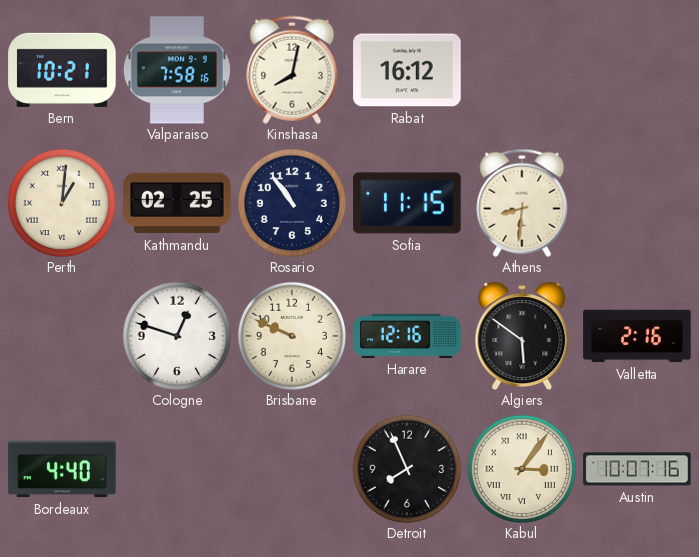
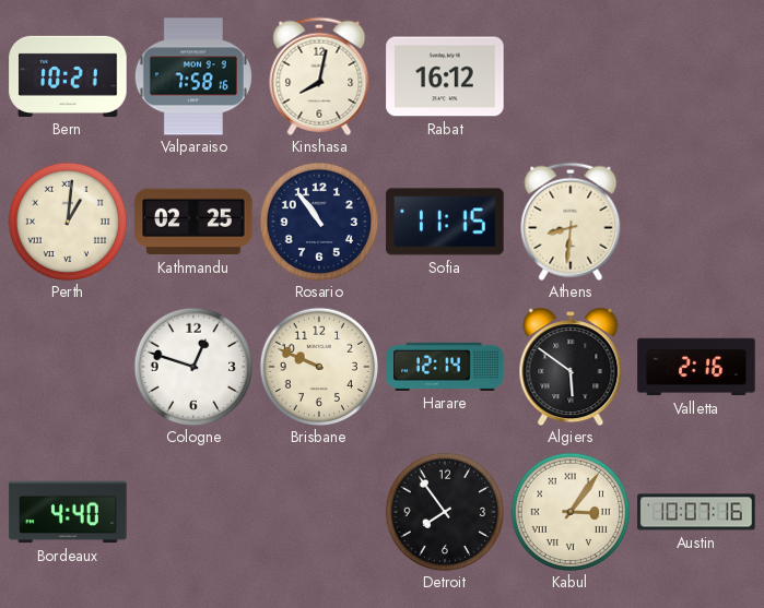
Harare: 12:16 -> 12:14 (445, 367)
Detroit: 7:56 -> 7:54 (445, 512)
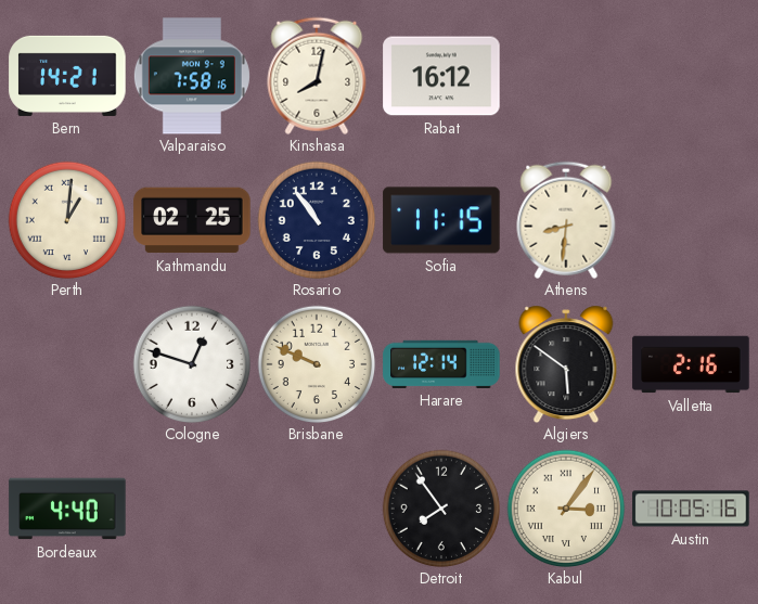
Bern: 10:21 -> 14:21 (67, 76)
Austin: 10:07 -> 10:05 (691, 509)
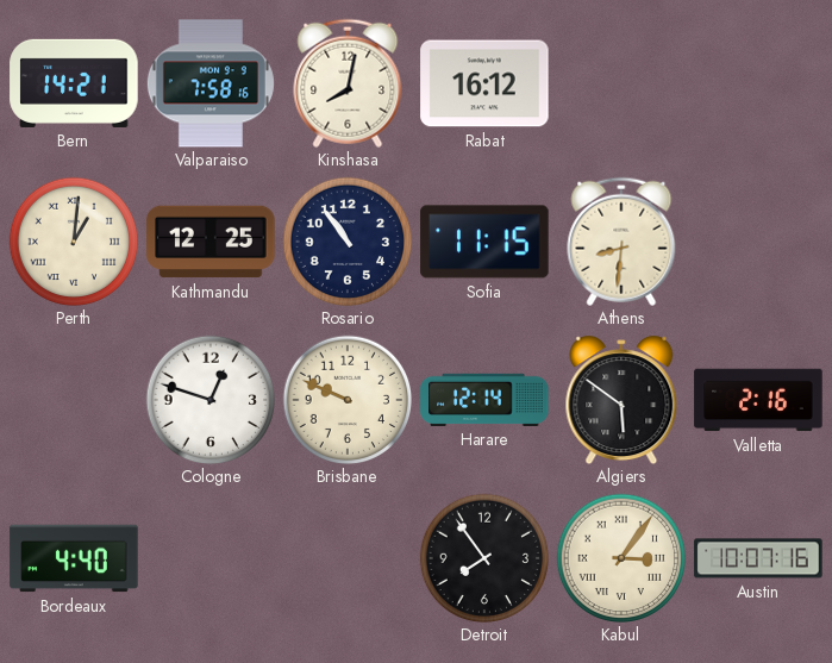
Kathmandu: 02:25 -> 12:25 (211, 242)
Austin: 10:05 -> 10:07 (758, 558)
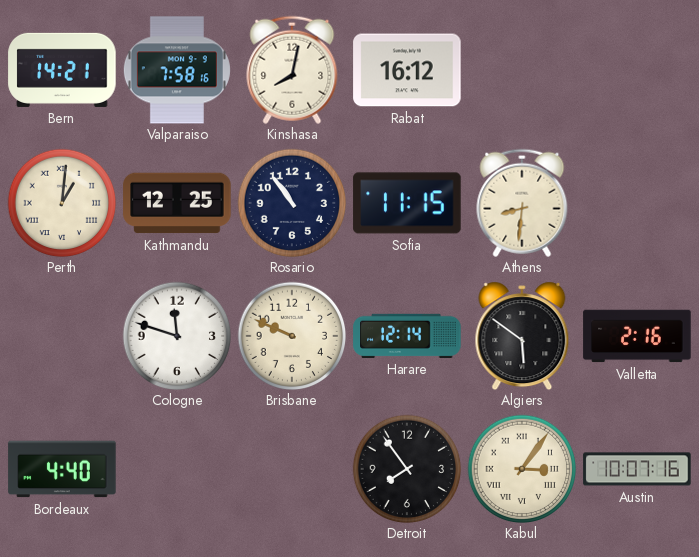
Cologne: 12:48 -> 11:48 (177, 336)
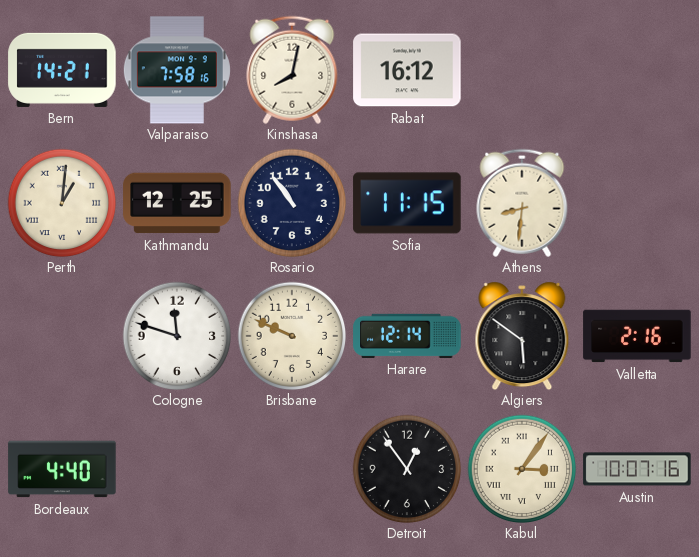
Detroit: 7:54 -> 12:54 (407, 469)
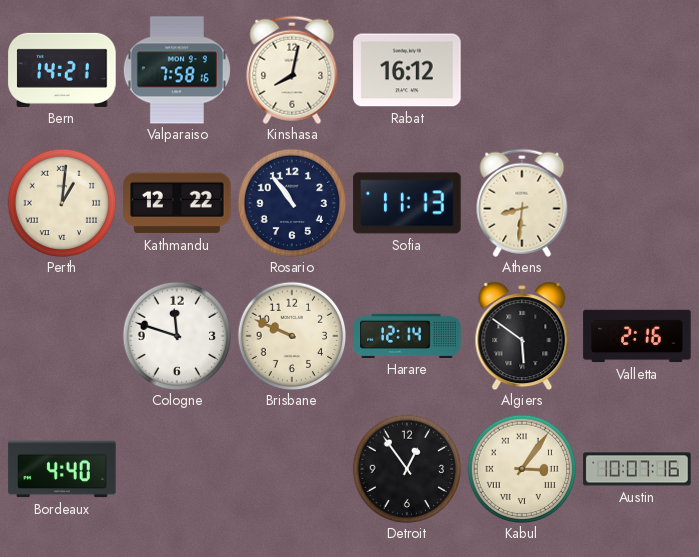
Kathmandu: 12:25 -> 12:22 (177, 203)
Sofia: 11:15 -> 11:13 (407, 203)
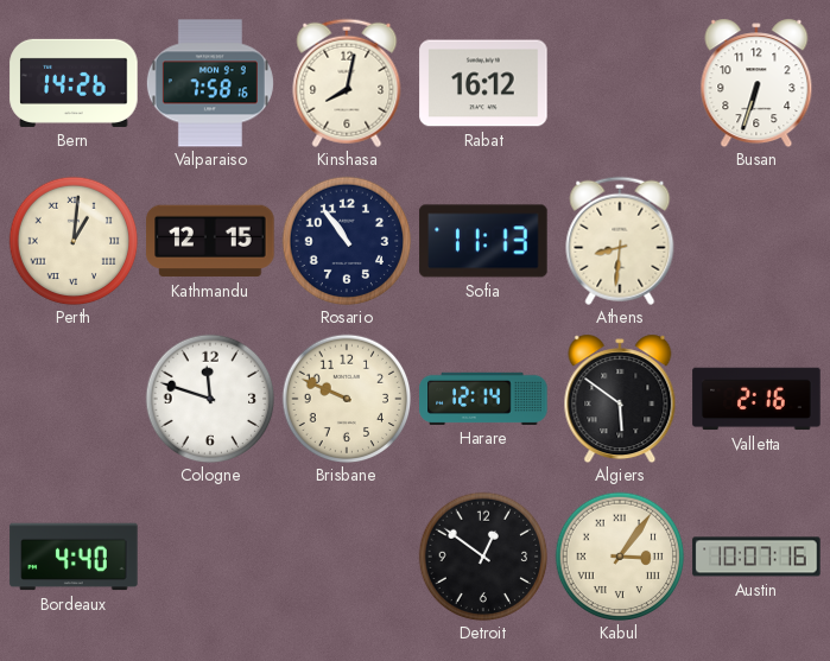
Bern: 14:21 -> 14:26 (74, 83)
Busan: none -> 6:33 (756, 83)
Kathmandu: 12:22 -> 12:15 (210, 241)
Detroit: 12:54 -> 12:51 (483, 557)
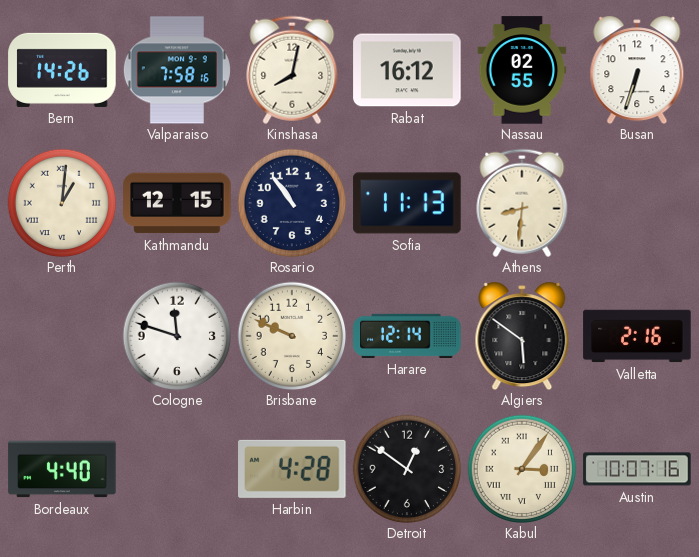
Nassau: none -> 02:55 (522, 70)
Harbin: none -> 4:28 (292, 469)
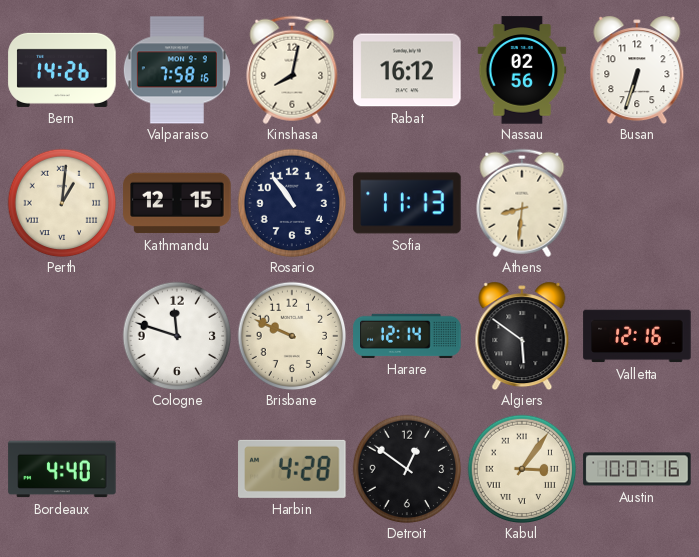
Nassau: 02:55 -> 02:56 (522, 70)
Valletta: 2:16 -> 12:16 (637, 336)
